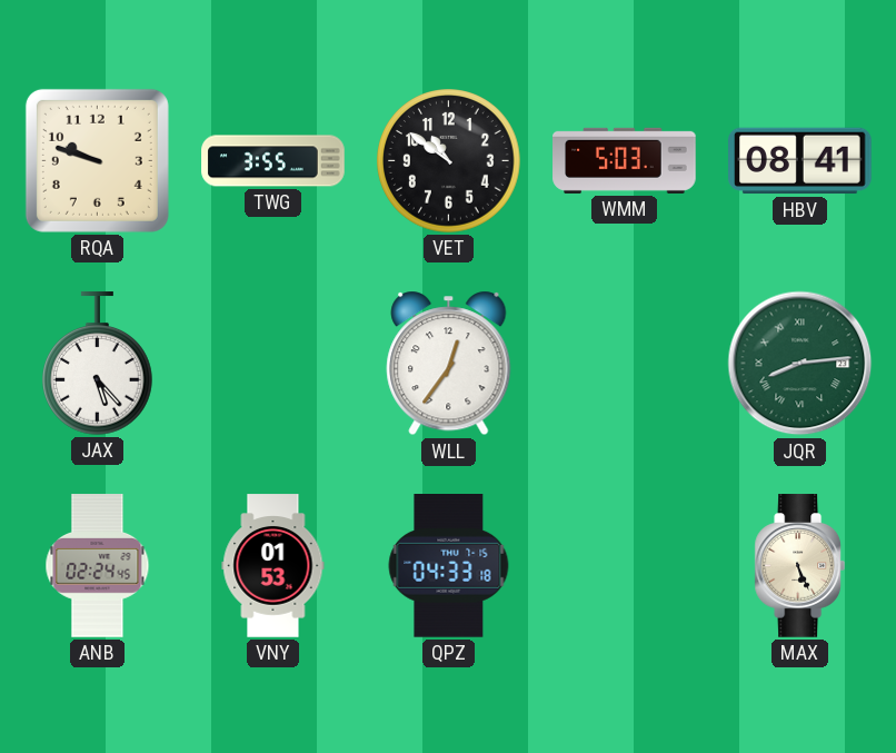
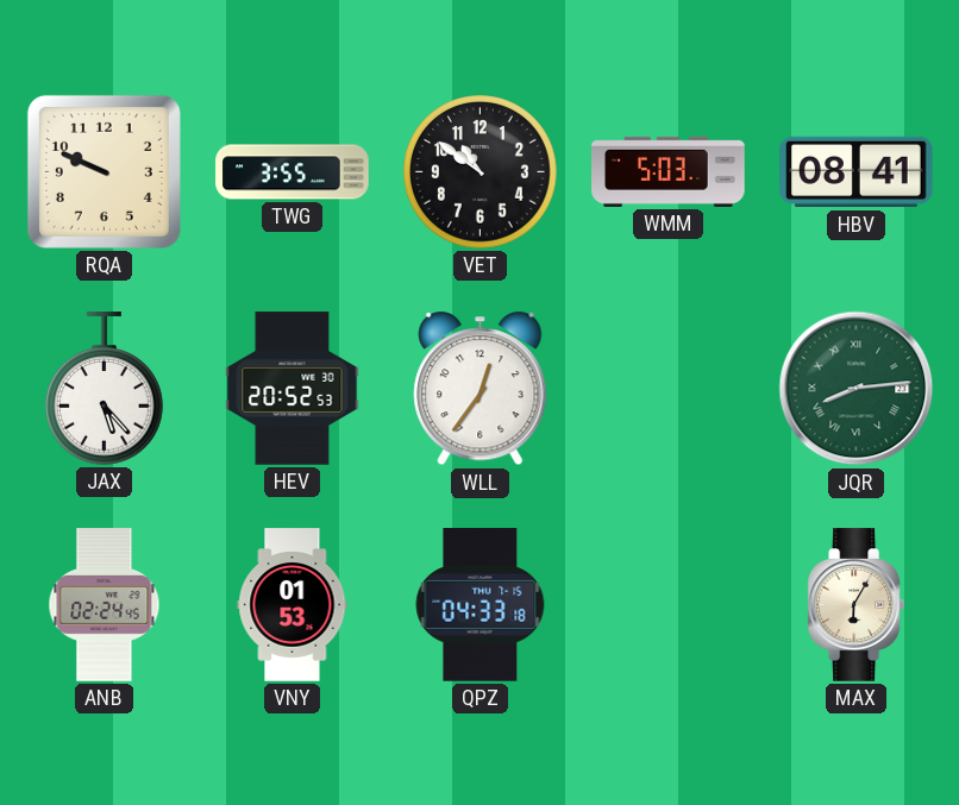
RQA: 9:48 -> 9:49 (104, 171)
HEV: none -> 20:52 (293, 389)
MAX: 5:26 -> 6:05 (855, 605)
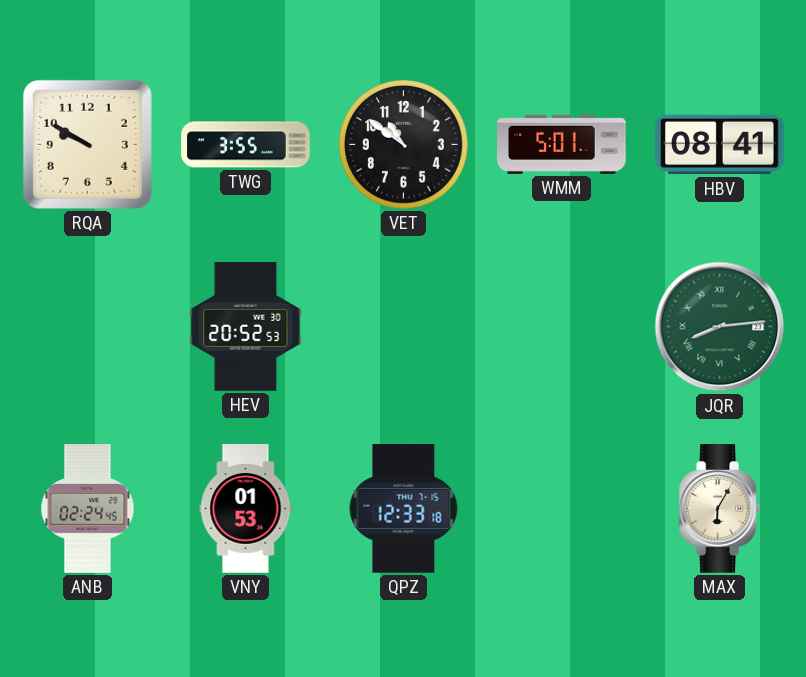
RQA: 9:49 -> 9:50 (87, 144)
WMM: 5:03 -> 5:01 (562, 144)
JAX: 5:23 -> none (105, 389)
WLL: 12:36 -> none (481, 389)
QPZ: 04:33 -> 12:33 (404, 509)
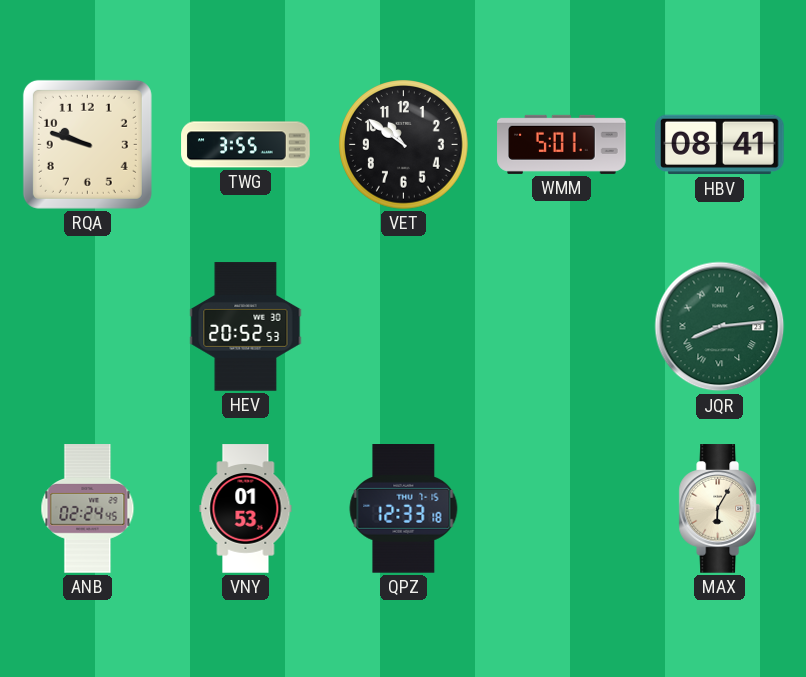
RQA: 9:50 -> 9:48 (87, 144)
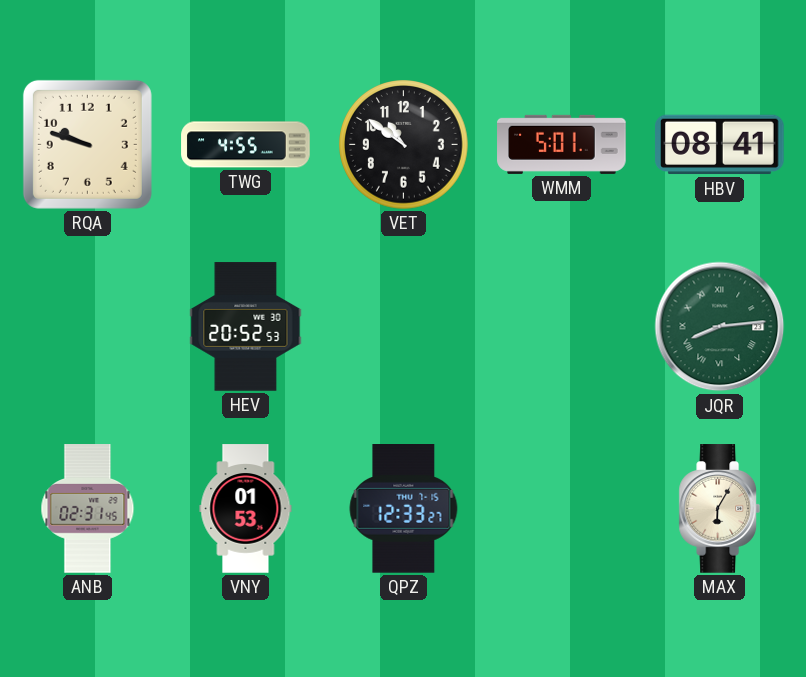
TWG: 3:55 -> 4:55 (246, 145)
ANB: 02:24 -> 02:31 (88, 509)
QPZ: 12:33:18 -> 12:33:27 (404, 509)
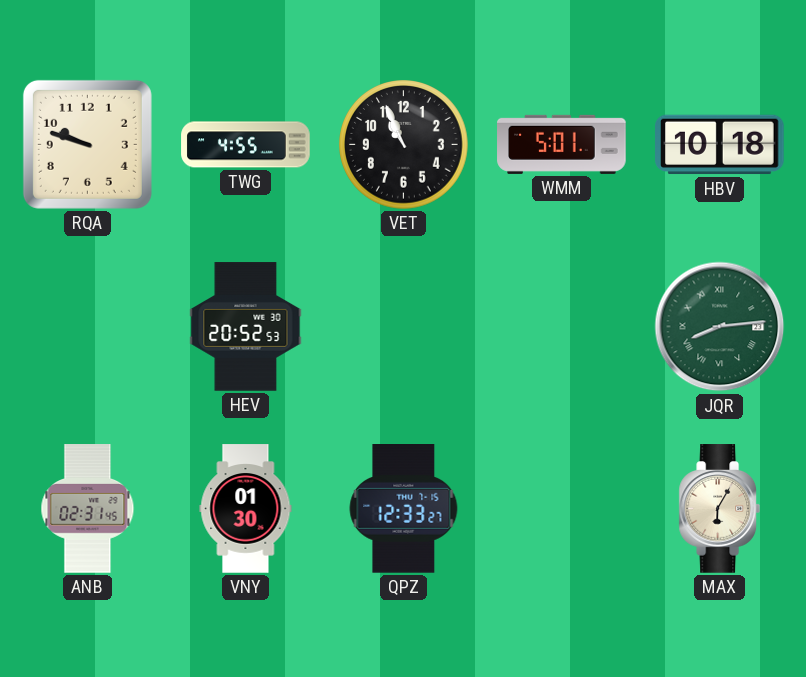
VET: 10:51 -> 10:56 (404, 145)
HBV: 08:41 -> 10:18 (720, 145)
VNY: 01:53 -> 01:30 (246, 509)
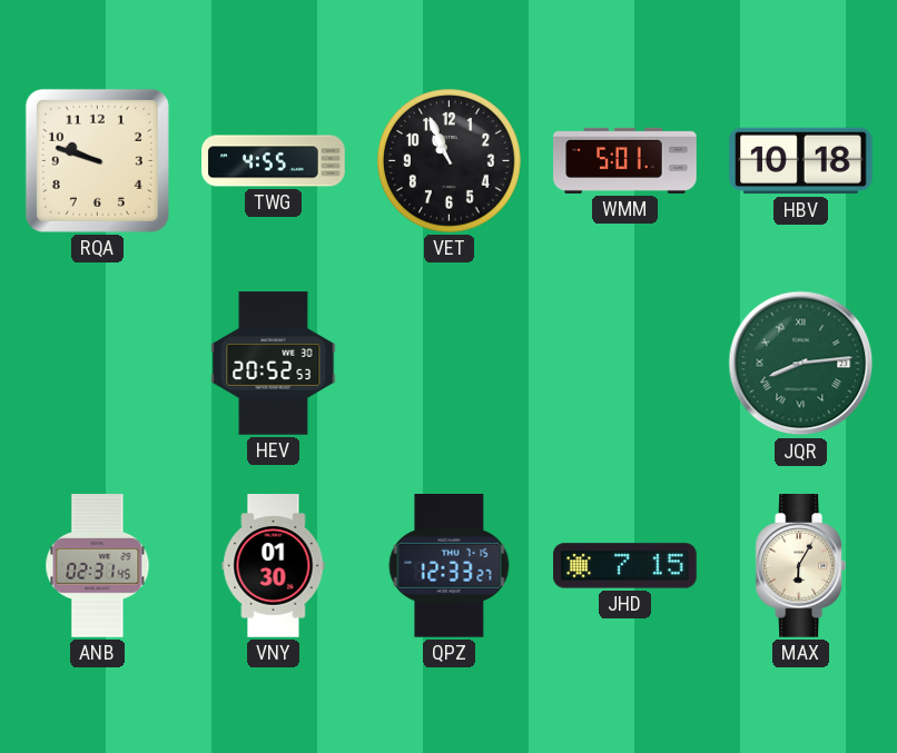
JHD: none -> 7:15 (625, 566)
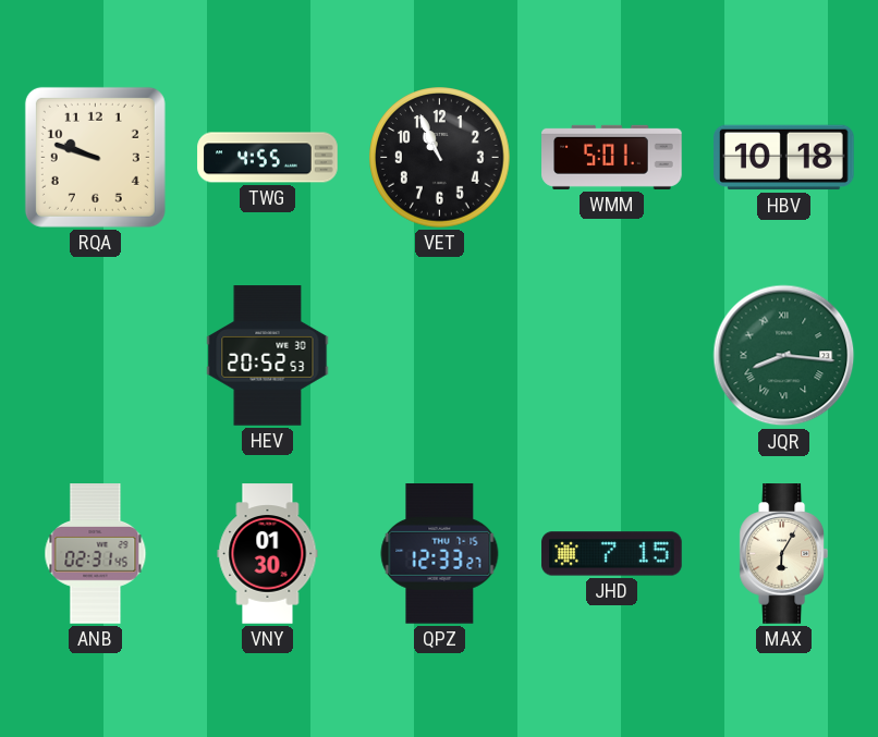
JQR: 8:14 -> 8:16 (784, 356)
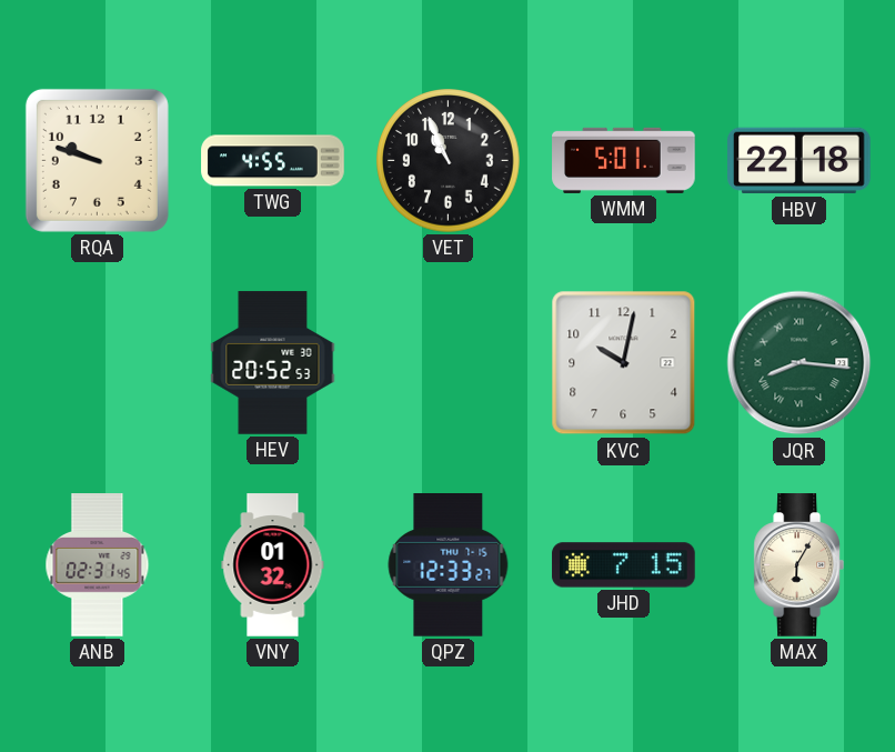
HBV: 10:18 -> 22:18 (800, 161)
KVC: none -> 10:02 (624, 363)
VNY: 01:30 -> 01:32 (273, 565)
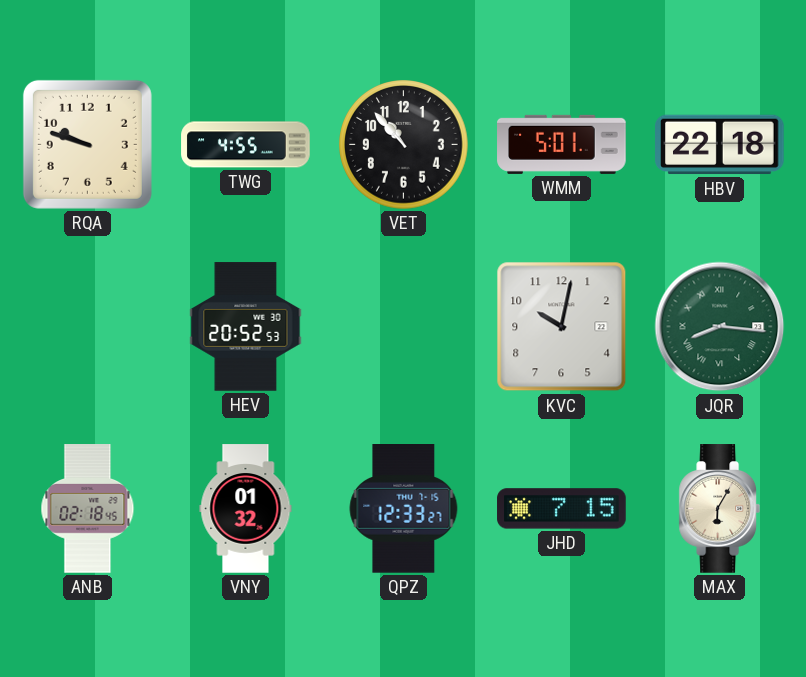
VET: 10:56 -> 10:53 (404, 145)
ANB: 02:31 -> 02:18 (88, 509)
